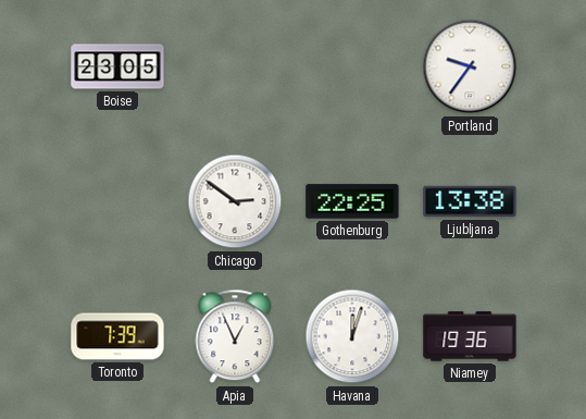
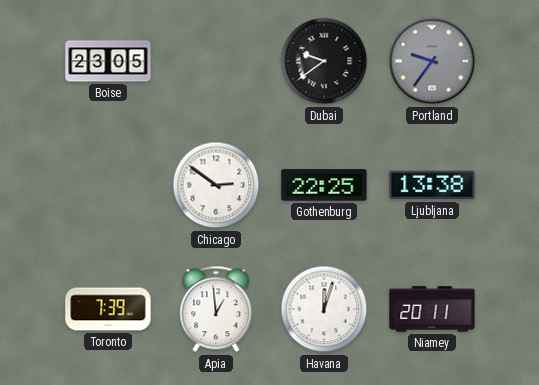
Dubai: none -> 9:39 (324, 61)
Portland dial: white -> grey (432, 61)
Apia: 12:56 -> 12:59 (216, 309)
Niamey: 19:36 -> 20:11 (432, 309)
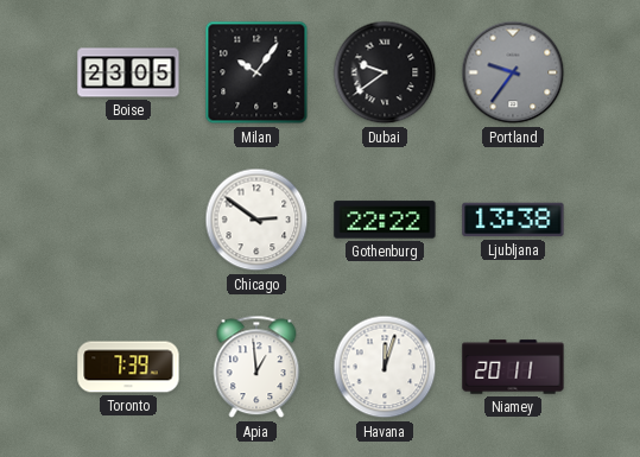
Milan: none -> 10:06 (256, 72)
Gothenburg: 22:25 -> 22:22 (385, 220)
